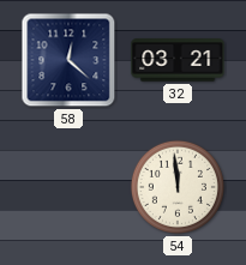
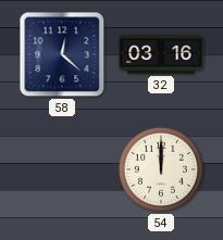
32: 03:21 -> 03:16 (161, 54)
54: 11:59 -> 12:00 (161, 169)
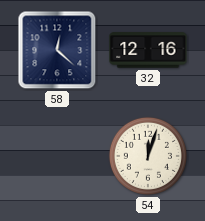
32: 03:16 -> 12:16 (148, 50)
54: 12:00 -> 12:03 (148, 156)
